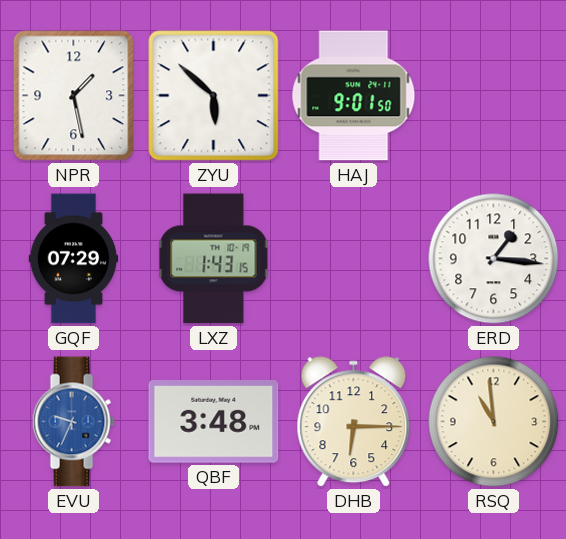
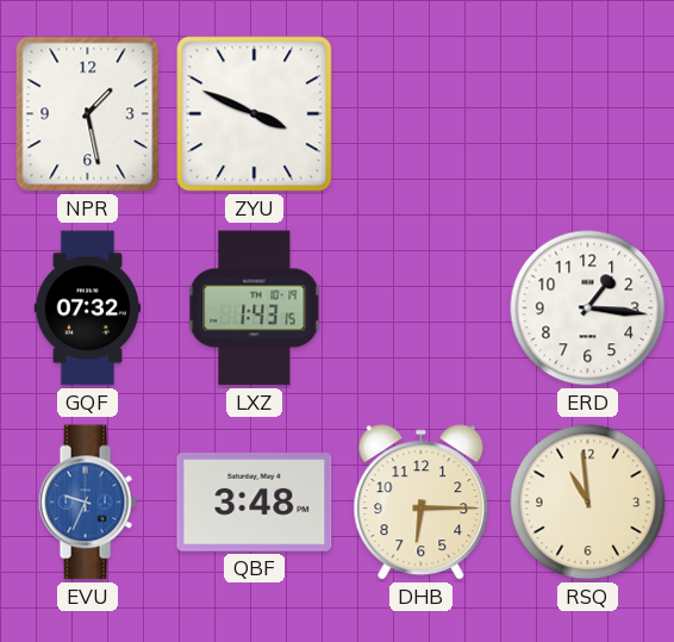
ZYU: 5:52 -> 3:49 (255, 114)
HAJ: 9:01 -> none (354, 96)
GQF: 07:29 -> 07:32 (88, 308)
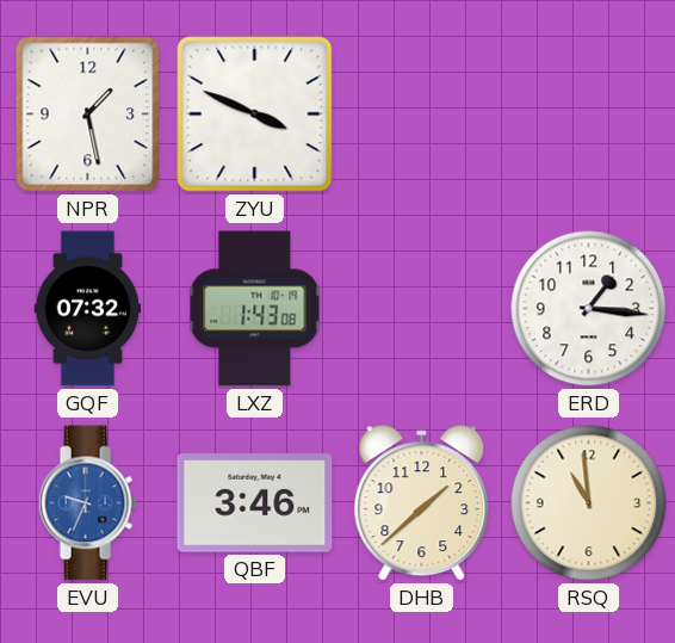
LXZ: 1:43:15 -> 1:43:08 (255, 309)
QBF: 3:48 -> 3:46 (255, 503)
DHB: 6:15 -> 1:38 (422, 503)
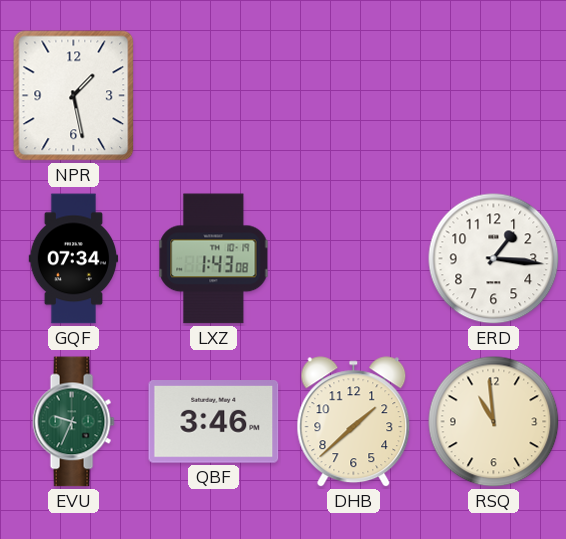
ZYU: 3:49 -> none (255, 115)
GQF: 07:32 -> 07:34 (74, 259)
EVU dial: blue -> green (73, 422)
